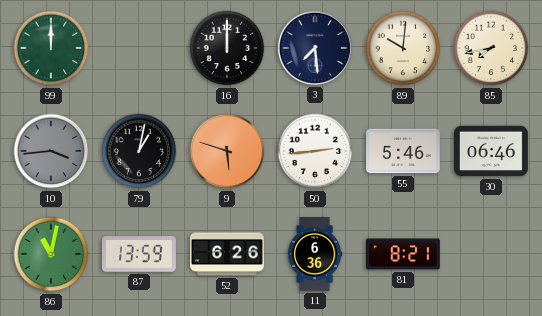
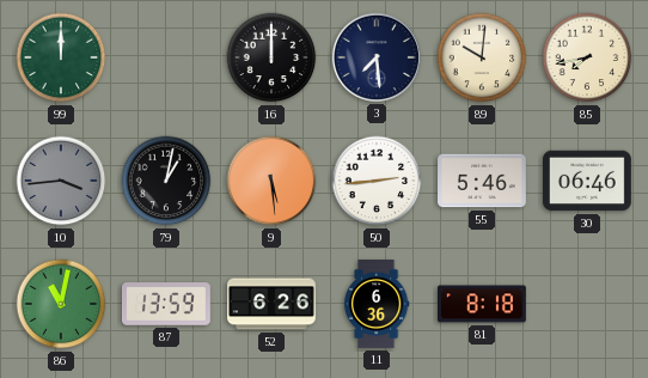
9: 5:48 -> 5:29 (271, 181)
81: 8:21 -> 8:18 (483, 304)
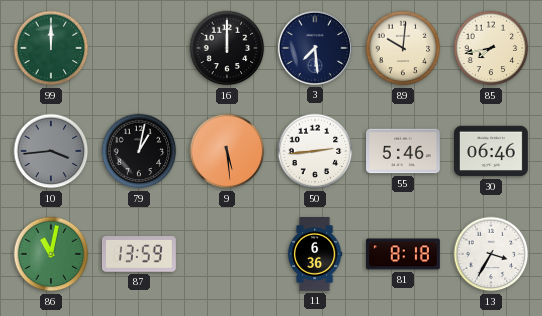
52: 6:26 -> none (273, 304)
13: none -> 3:35 (491, 254)
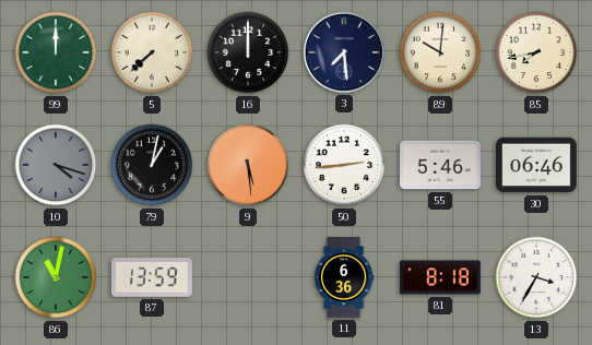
5: none -> 7:38 (152, 52)
10: 3:44 -> 4:18 (56, 165)
